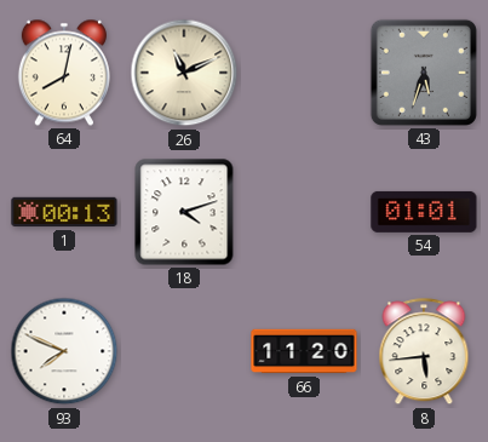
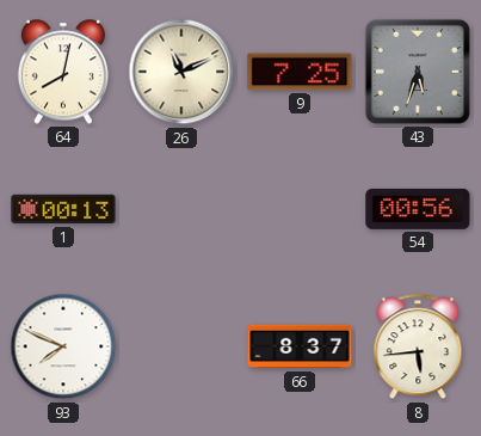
9: none -> 7:25 (300, 72)
18: 4:12 -> none (184, 212)
54: 01:01 -> 00:56 (418, 209)
66: 11:20 -> 8:37 (300, 346)
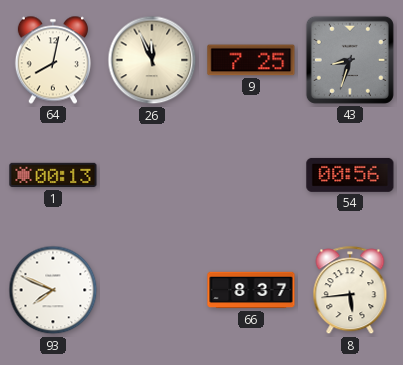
26: 11:11 -> 11:56 (152, 60)
43: 5:33 -> 8:33 (350, 60)
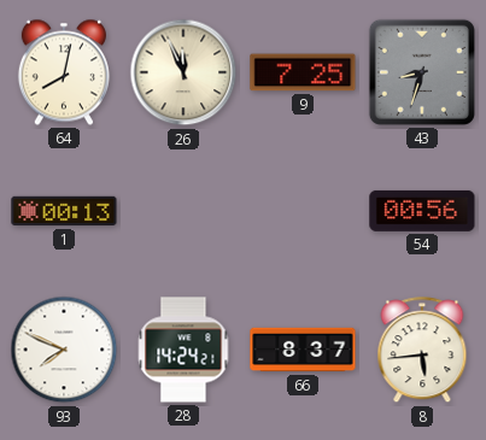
28: none -> 14:24 (183, 350)
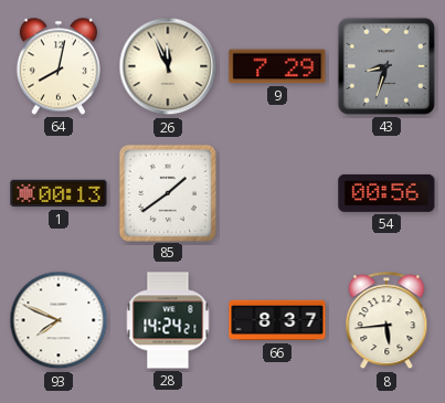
9: 7:25 -> 7:29 (277, 66)
85: none -> 1:39 (167, 192)
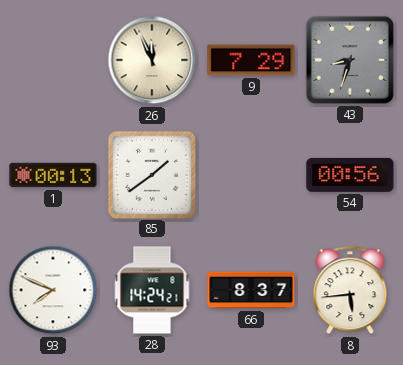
64: 8:02 -> none (59, 66)
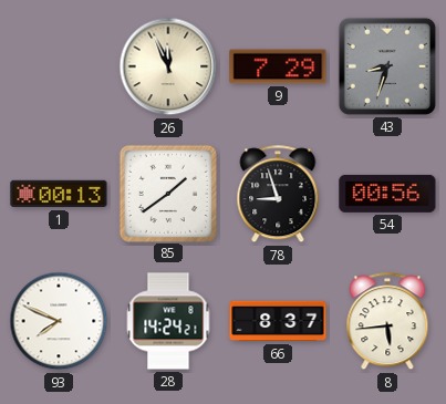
78: none -> 8:57 (278, 195)
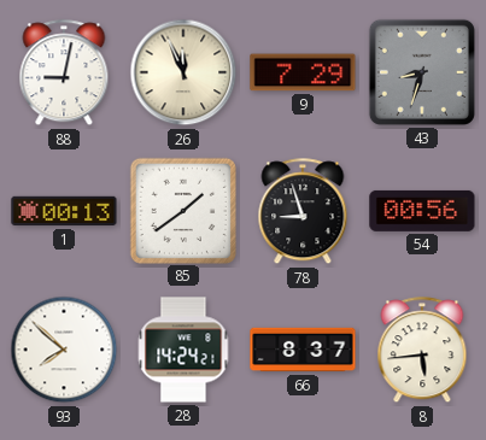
88: none -> 9:02 (64, 74)
93: 7:49 -> 7:52 (64, 350)
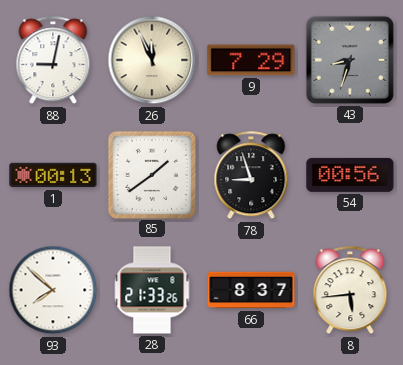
28: 14:24 -> 21:33 (152, 290)
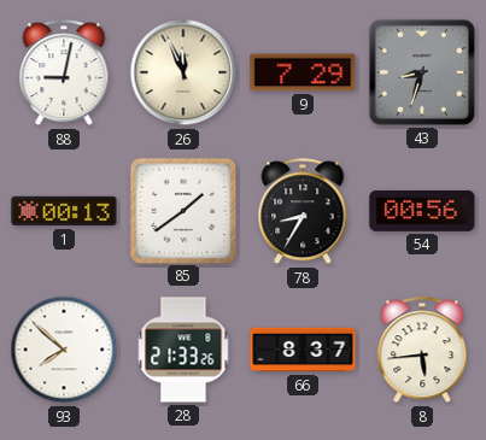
78: 8:57 -> 8:35 (303, 212)
